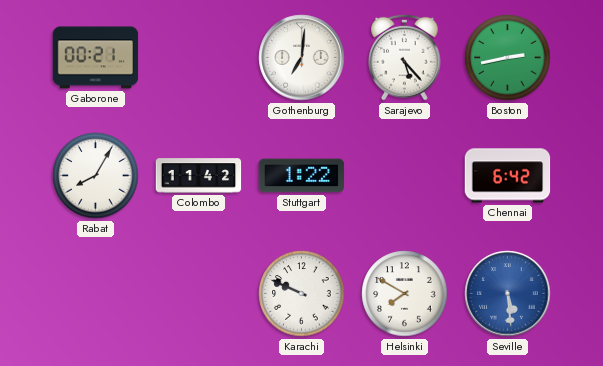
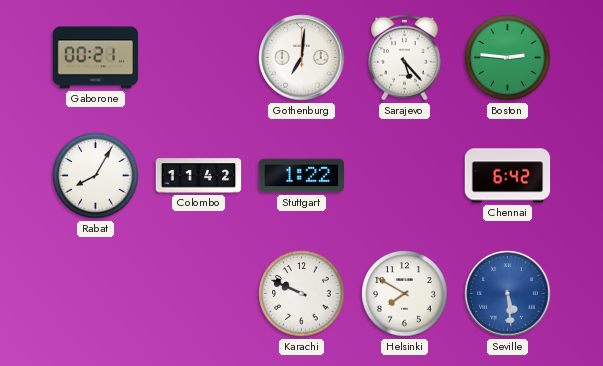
Boston: 2:43 -> 2:46 (508, 58)
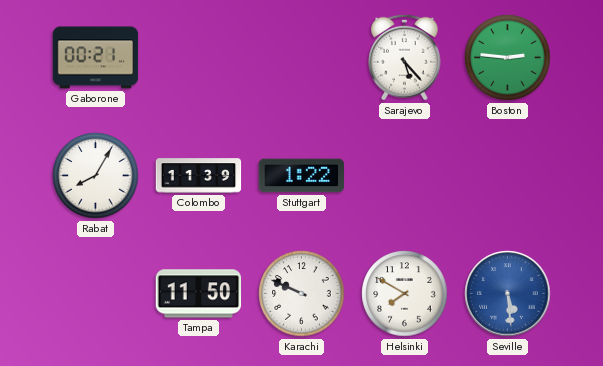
Gothenburg: 7:01 -> none (302, 58)
Colombo: 11:42 -> 11:39 (199, 176)
Chennai: 6:42 -> none (508, 176)
Tampa: none -> 11:50 (199, 294)
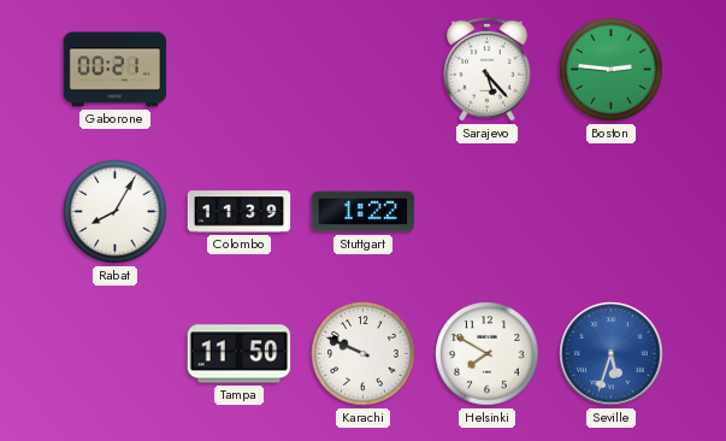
Seville: 5:29 -> 5:33 (612, 354)
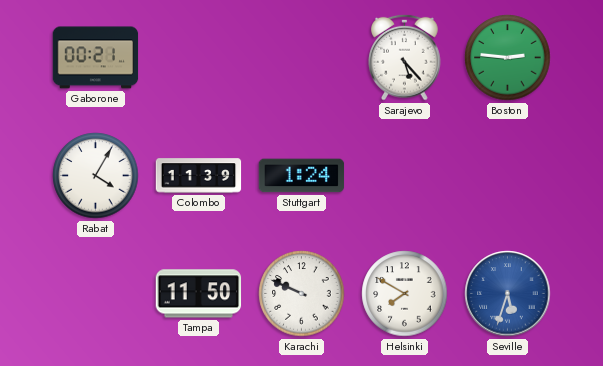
Rabat: 8:05 -> 4:05 (96, 176)
Stuttgart: 1:22 -> 1:24 (302, 176)
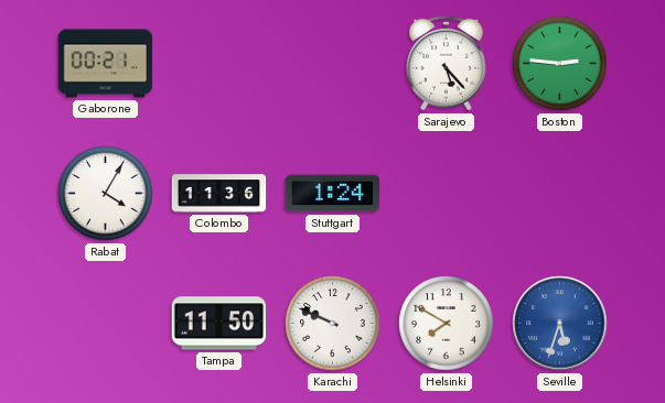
Colombo: 11:39 -> 11:36 (219, 194)
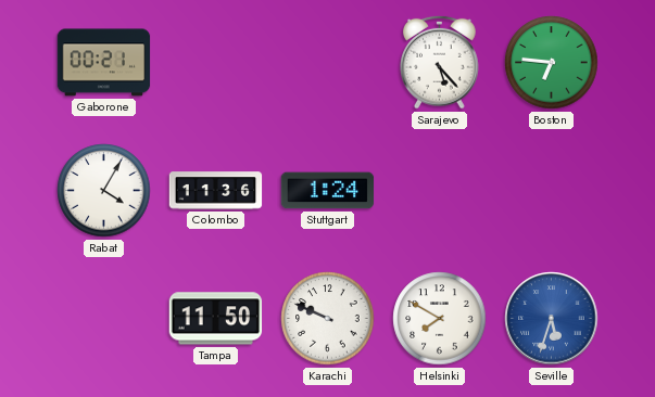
Boston: 2:46 -> 6:46 (552, 63)
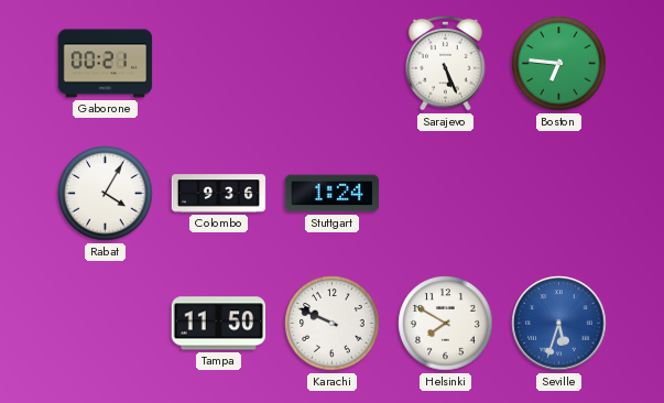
Sarajevo: 5:23 -> 5:26 (446, 63)
Colombo: 11:36 -> 9:36 (219, 194)
